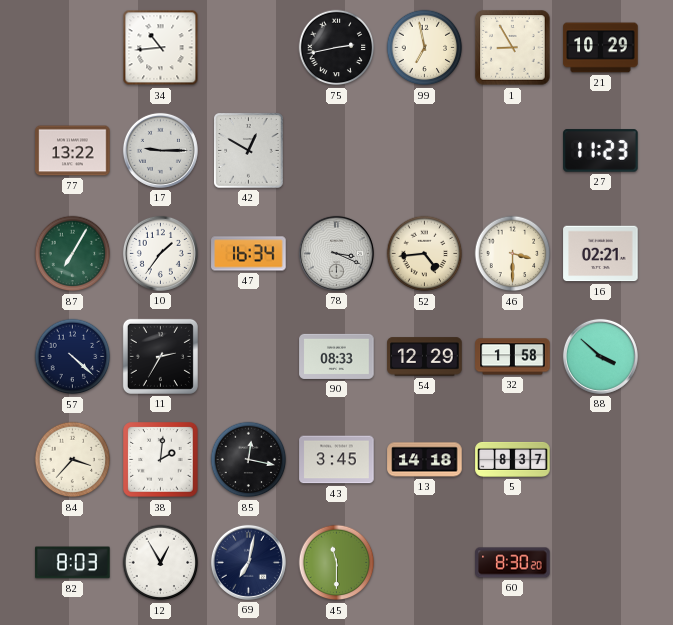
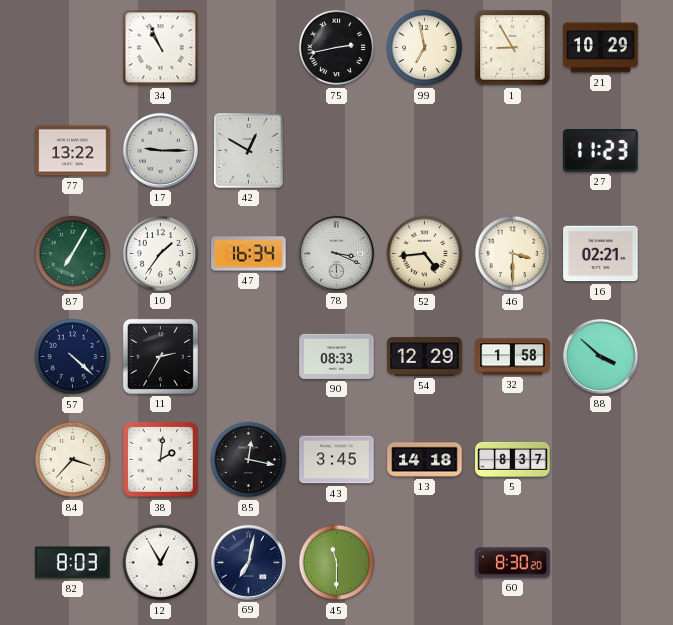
34: 10:44 -> 10:56 (161, 48)
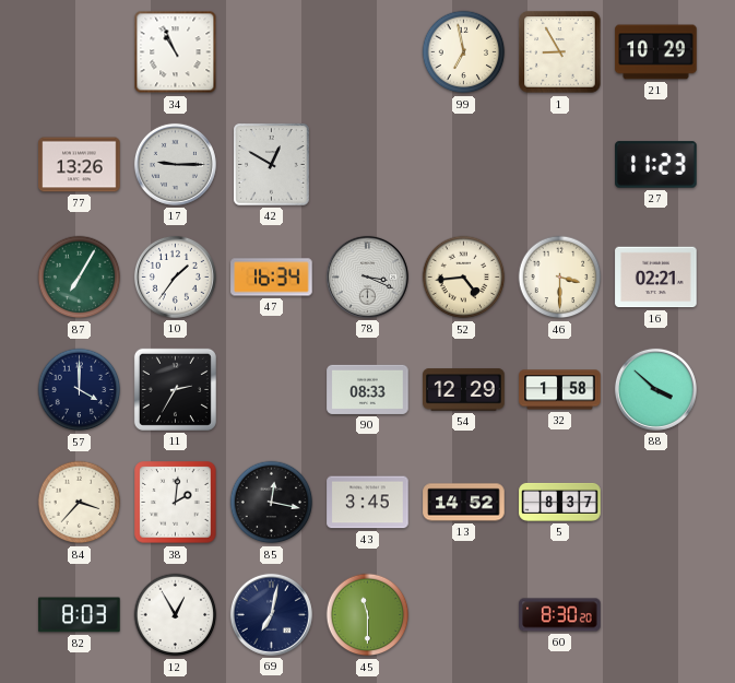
75: 2:43 -> none (337, 48)
77: 13:22 -> 13:26 (80, 165)
57: 4:22 -> 4:00 (80, 390)
13: 14:18 -> 14:52 (464, 503)
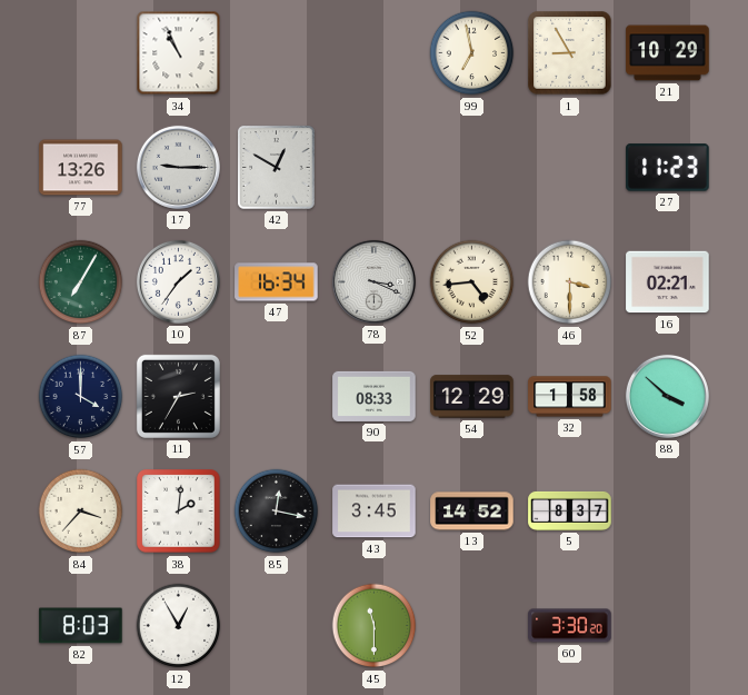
69: 7:02 -> none (271, 614)
60: 8:30 -> 3:30 (570, 626)
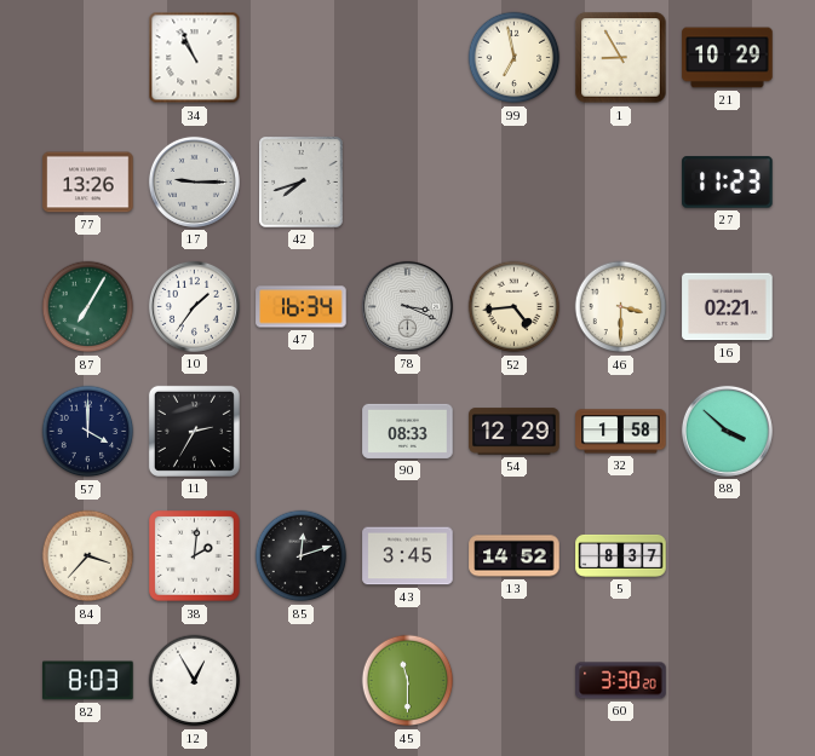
42: 12:50 -> 7:42 (302, 183)
85: 12:17 -> 12:12 (302, 556)
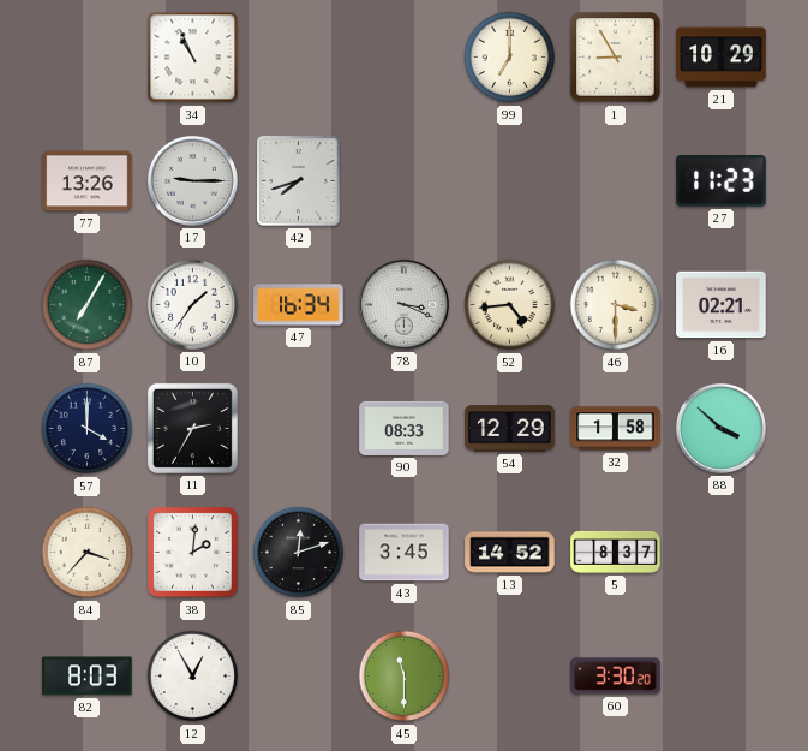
99: 6:58 -> 7:00 (510, 58)
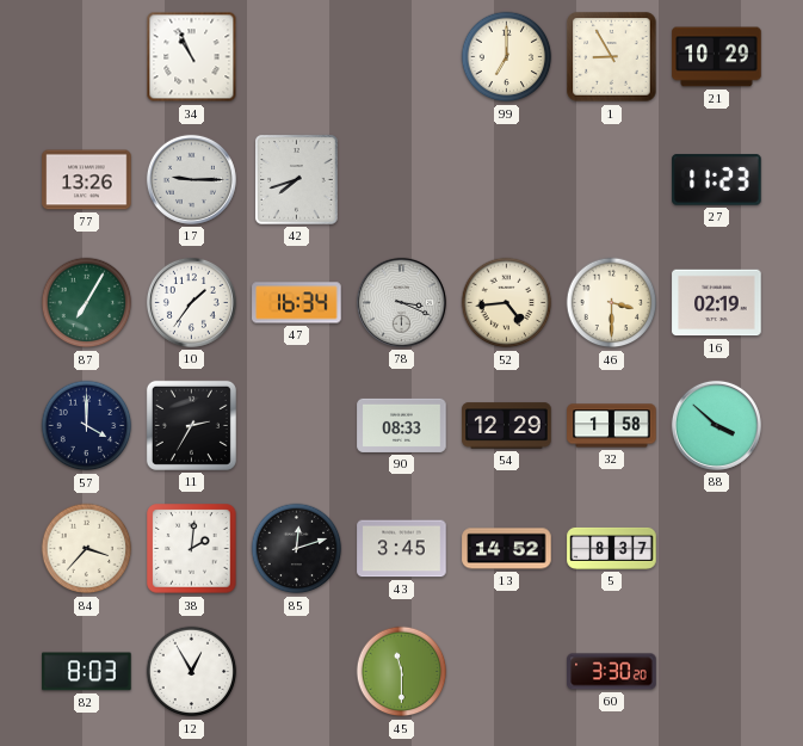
16: 02:21 -> 02:19 (717, 303)
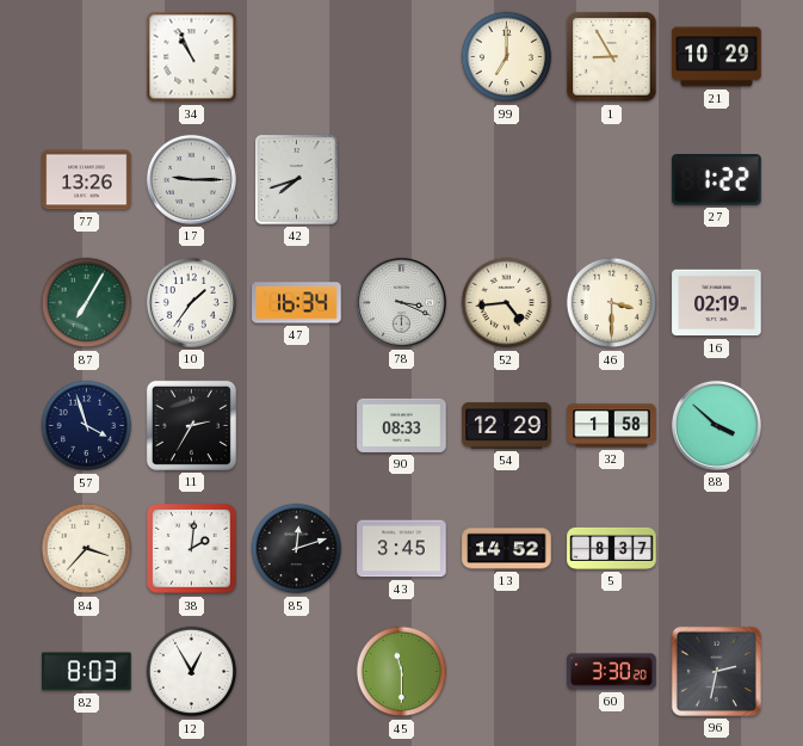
27: 11:23 -> 1:22 (717, 180)
57: 4:00 -> 3:57 (87, 426)
96: none -> 2:32 (716, 671)
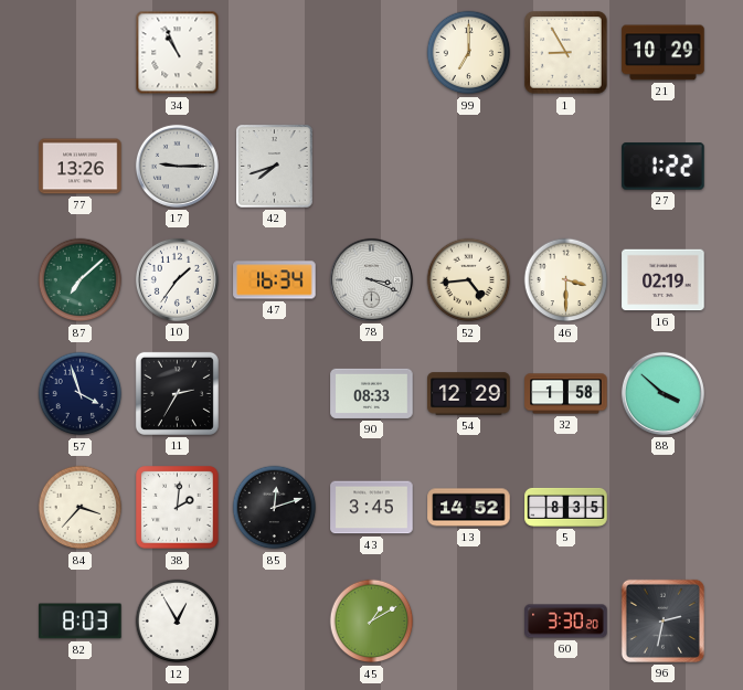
87: 7:05 -> 7:08 (81, 280)
5: 8:37 -> 8:35 (566, 507)
45: 11:30 -> 1:10 (372, 622)
